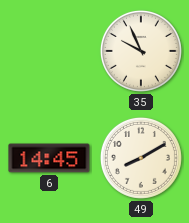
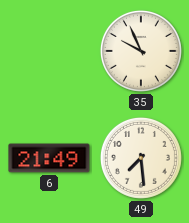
6: 14:45 -> 21:49 (49, 158)
49: 8:10 -> 7:29 (141, 158)
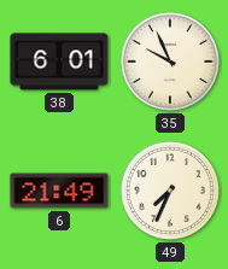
38: none -> 6:01 (59, 62)
49: 7:29 -> 7:34 (170, 191)
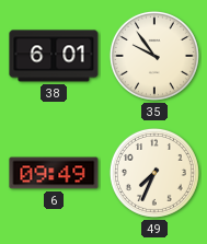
35: 9:56 -> 9:54 (154, 56)
6: 21:49 -> 09:49 (54, 173)
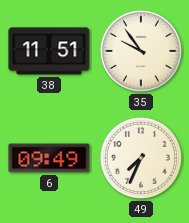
38: 6:01 -> 11:51 (49, 51)
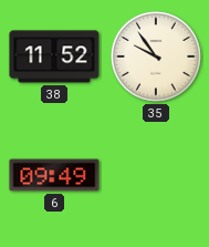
38: 11:51 -> 11:52 (54, 56)
49: 7:34 -> none (141, 158)
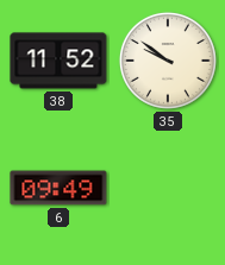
35: 9:54 -> 9:51 (168, 61)
